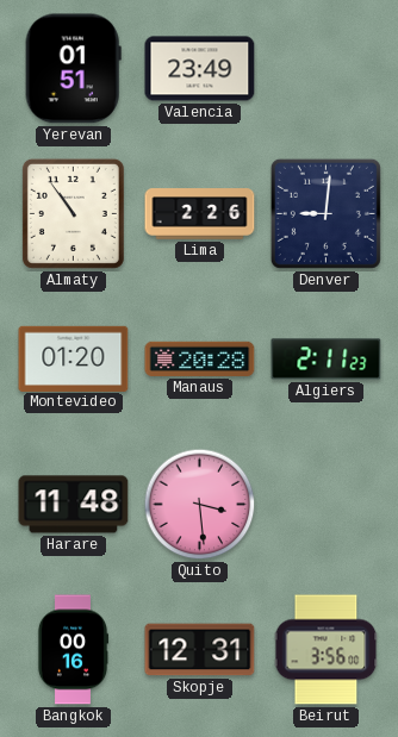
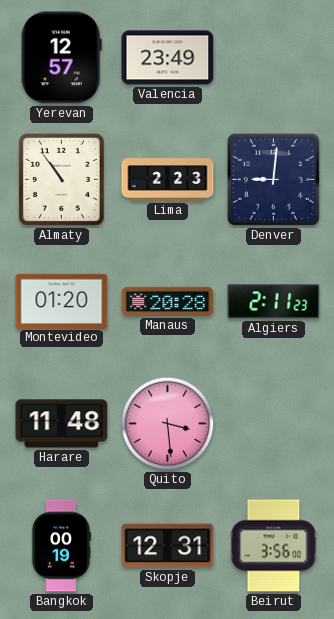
Yerevan: 01:51 -> 12:57 (61, 58)
Lima: 2:26 -> 2:23 (168, 180)
Bangkok: 00:16 -> 00:19 (60, 546)
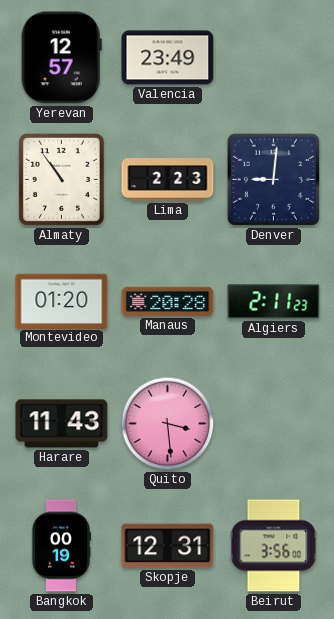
Harare: 11:48 -> 11:43 (62, 424)
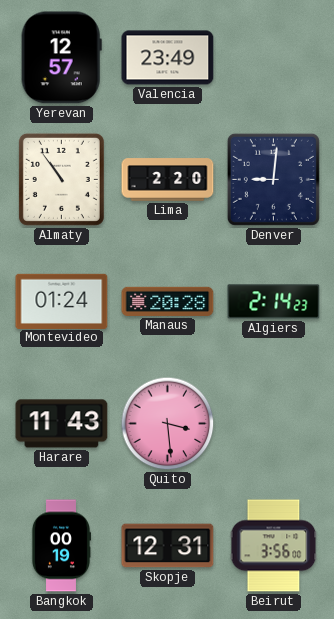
Lima: 2:23 -> 2:20 (168, 180)
Montevideo: 01:20 -> 01:24 (62, 301)
Algiers: 2:11 -> 2:14 (274, 302)
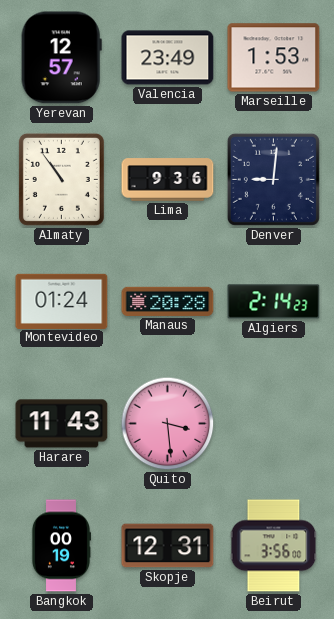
Marseille: none -> 1:53 (274, 58)
Lima: 2:20 -> 9:36 (168, 180)
